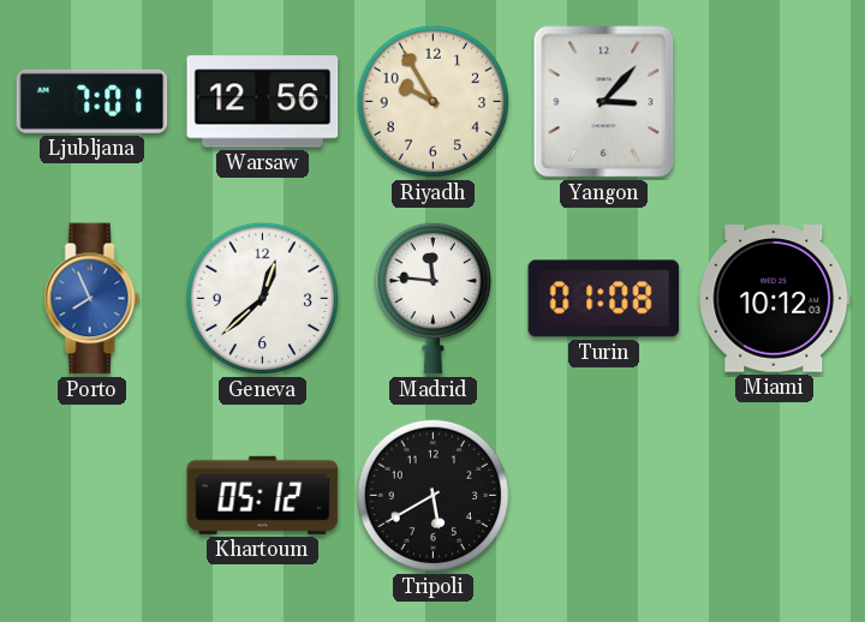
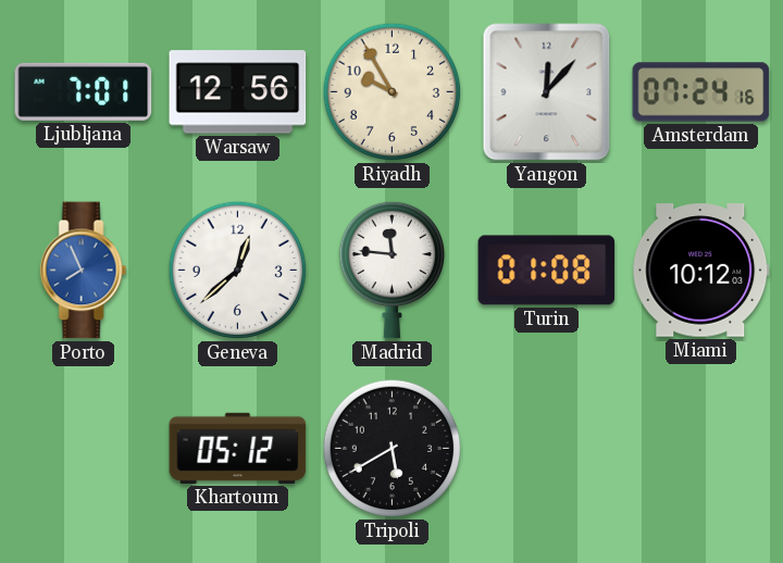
Yangon: 3:07 -> 12:07 (547, 92)
Amsterdam: none -> 07:24 (701, 92)
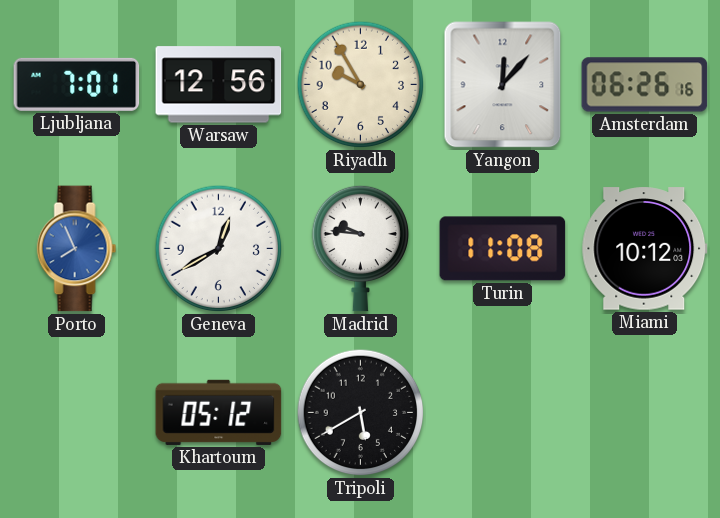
Amsterdam: 07:24 -> 06:26 (645, 85)
Geneva: 12:38 -> 12:40 (219, 249)
Madrid: 11:46 -> 9:46 (360, 248)
Turin: 01:08 -> 11:08 (503, 249)
